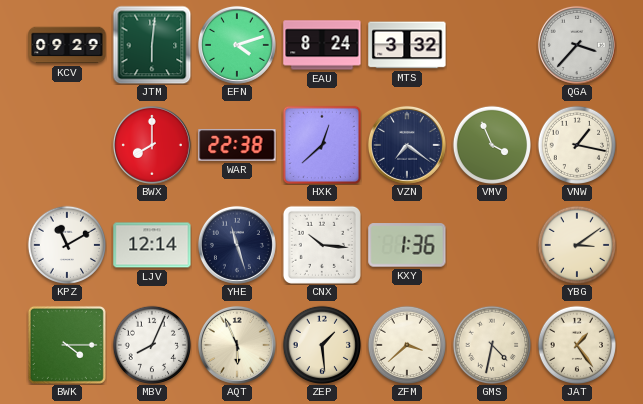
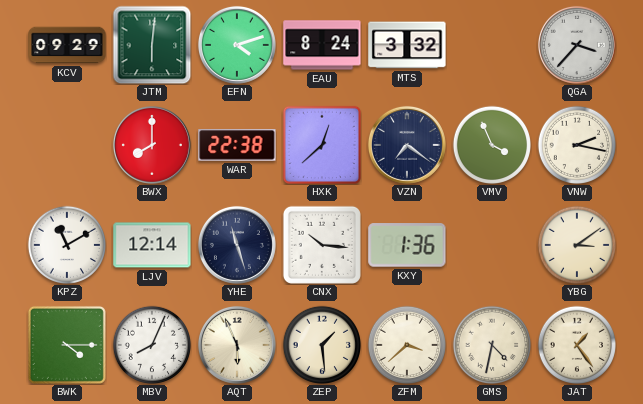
VNW: 1:17 -> 2:17 (576, 144)
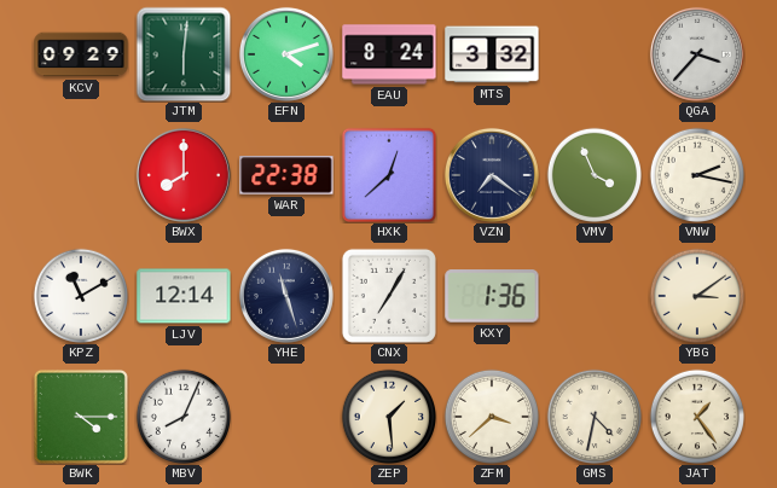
CNX: 10:16 -> 7:05 (389, 296)
AQT: 5:56 -> none (237, 345)
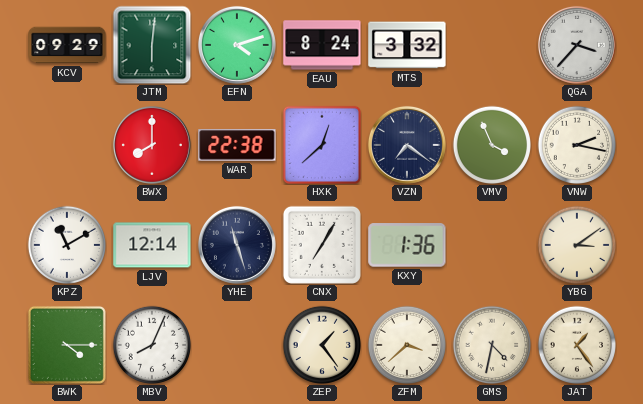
ZEP: 1:29 -> 1:24 (321, 344)
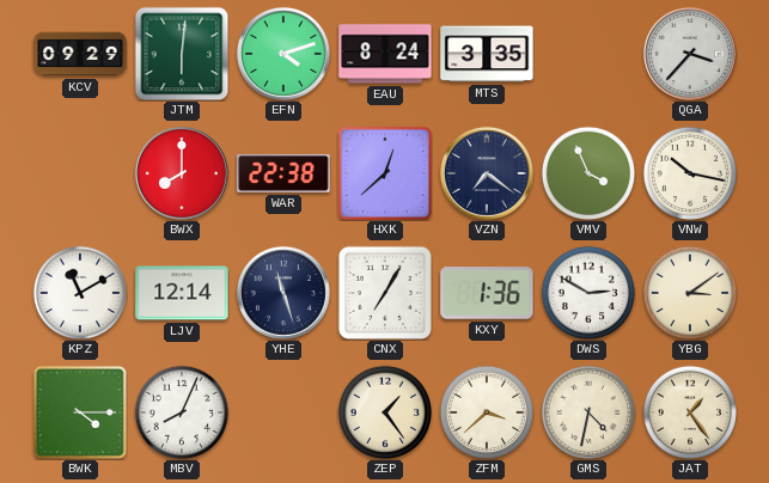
MTS: 3:32 -> 3:35 (487, 54)
VNW: 2:17 -> 10:17 (689, 172)
DWS: none -> 2:50 (587, 292)
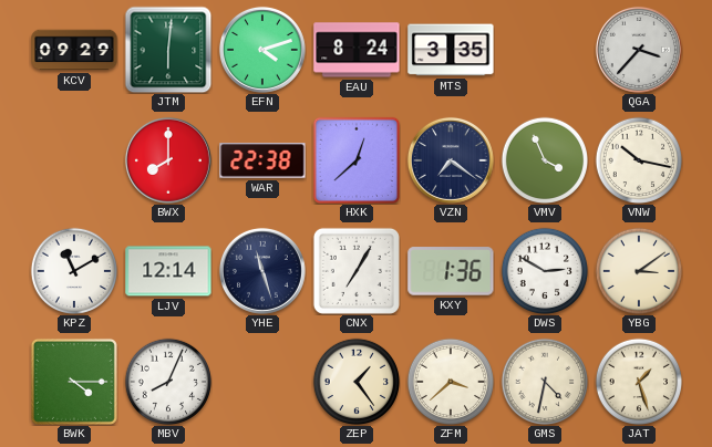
JAT: 1:24 -> 1:27 (638, 381)
